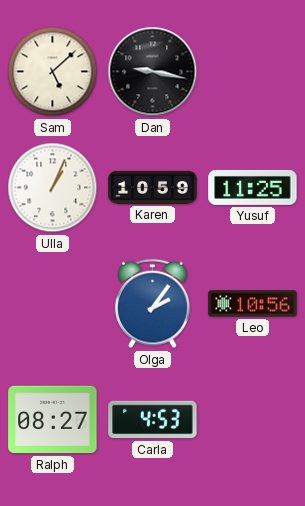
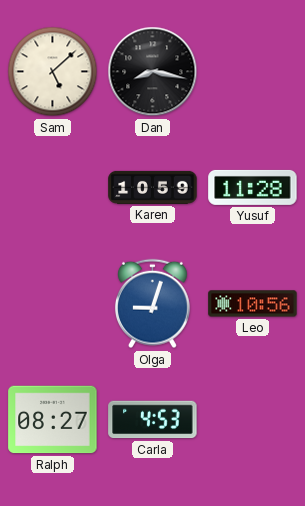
Dan: 9:17 -> 8:17 (153, 72)
Ulla: 1:04 -> none (53, 188)
Yusuf: 11:25 -> 11:28 (253, 187)
Olga: 2:06 -> 9:03 (152, 304)
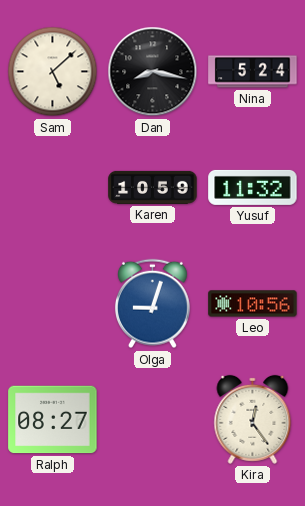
Nina: none -> 5:24 (253, 72)
Yusuf: 11:28 -> 11:32 (253, 187)
Carla: 4:53 -> none (153, 420)
Kira: none -> 12:24 (253, 419)
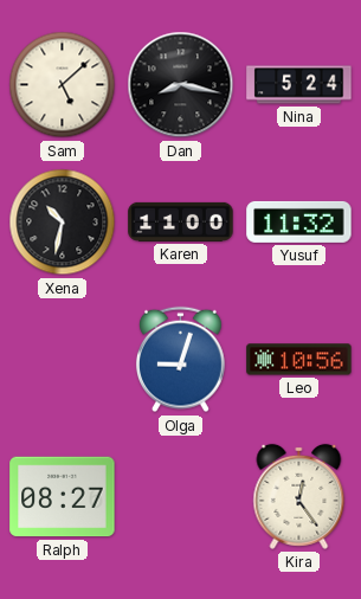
Xena: none -> 10:32 (63, 223)
Karen: 10:59 -> 11:00 (181, 221)
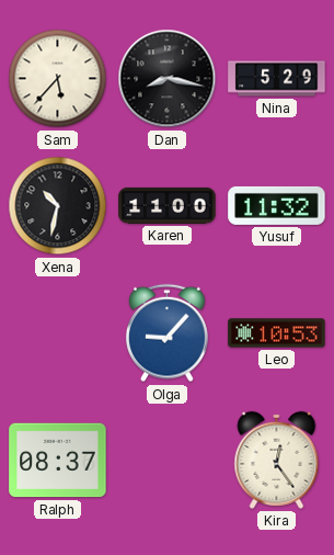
Sam: 5:08 -> 5:37 (58, 79)
Nina: 5:24 -> 5:29 (277, 79)
Olga: 9:03 -> 9:07 (166, 333)
Leo: 10:56 -> 10:53 (277, 333)
Ralph: 08:27 -> 08:37 (58, 461)
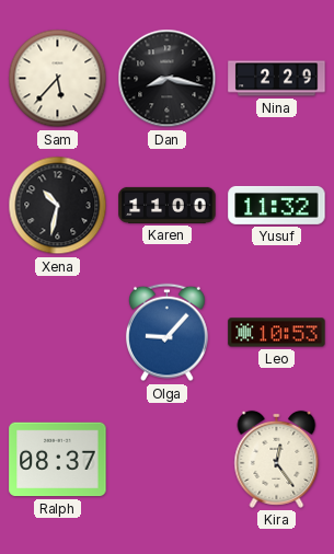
Nina: 5:29 -> 2:29 (277, 79)
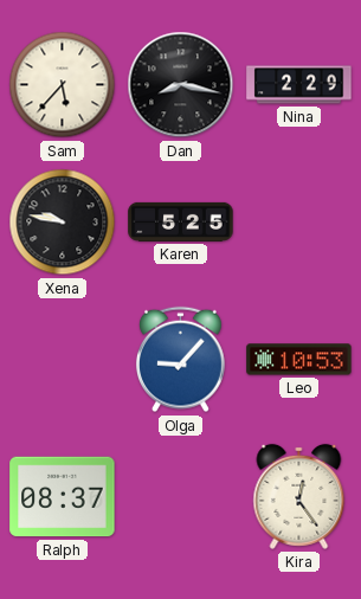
Xena: 10:32 -> 9:47 (63, 223)
Karen: 11:00 -> 5:25 (181, 221)
Yusuf: 11:32 -> none (277, 205)
